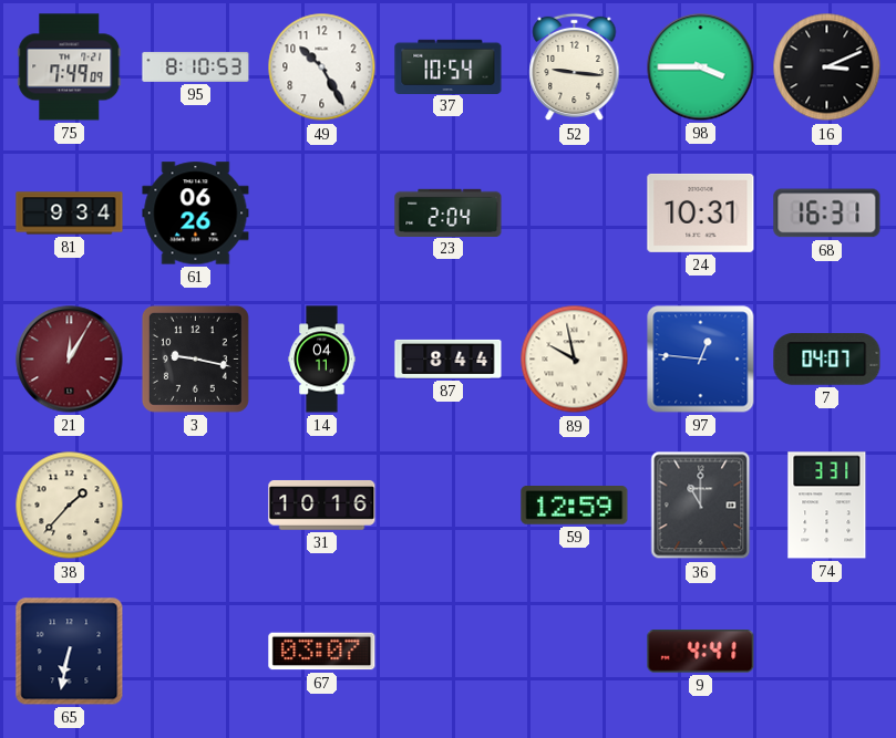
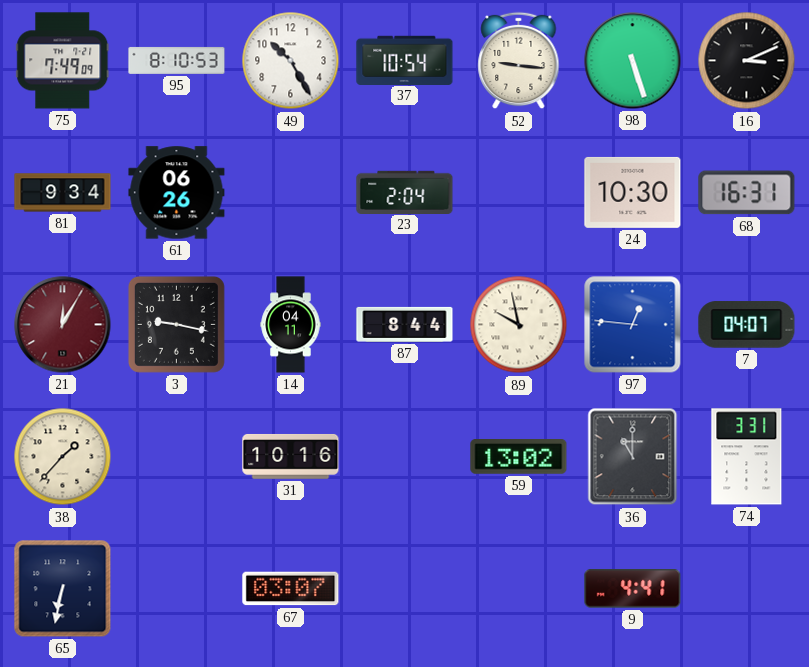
98: 3:45 -> 5:27 (633, 61)
24: 10:31 -> 10:30 (633, 192)
59: 12:59 -> 13:02 (519, 457)
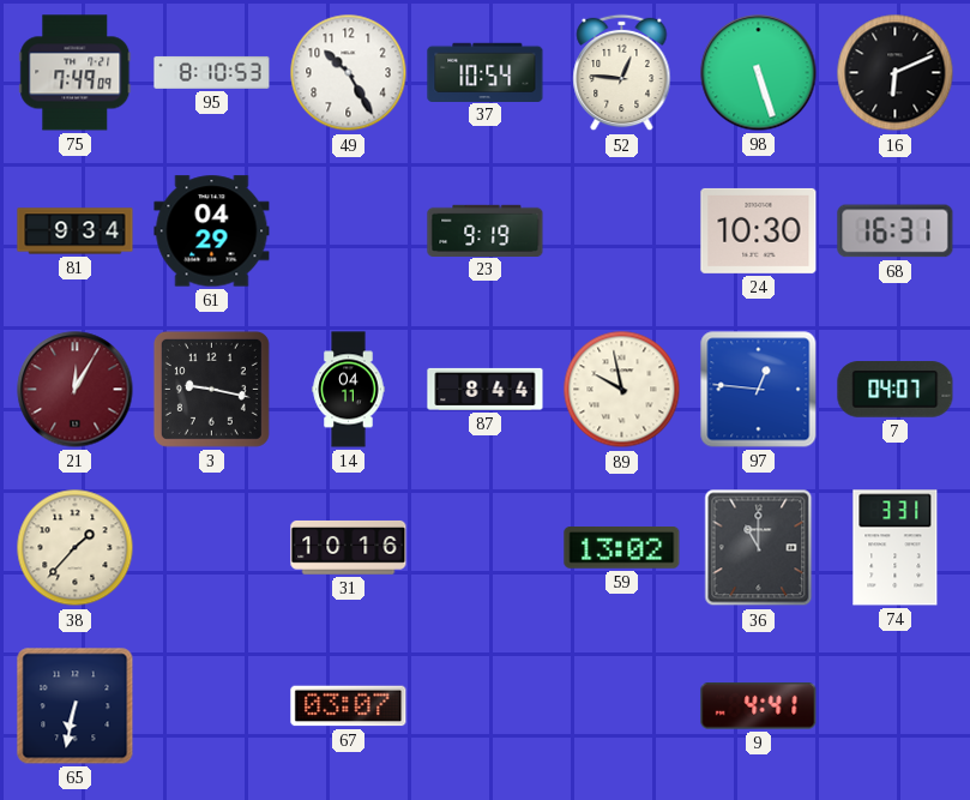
52: 9:16 -> 12:46 (622, 73)
16: 3:11 -> 6:11 (896, 73)
61: 06:26 -> 04:29 (212, 231)
23: 2:04 -> 9:19 (486, 230)
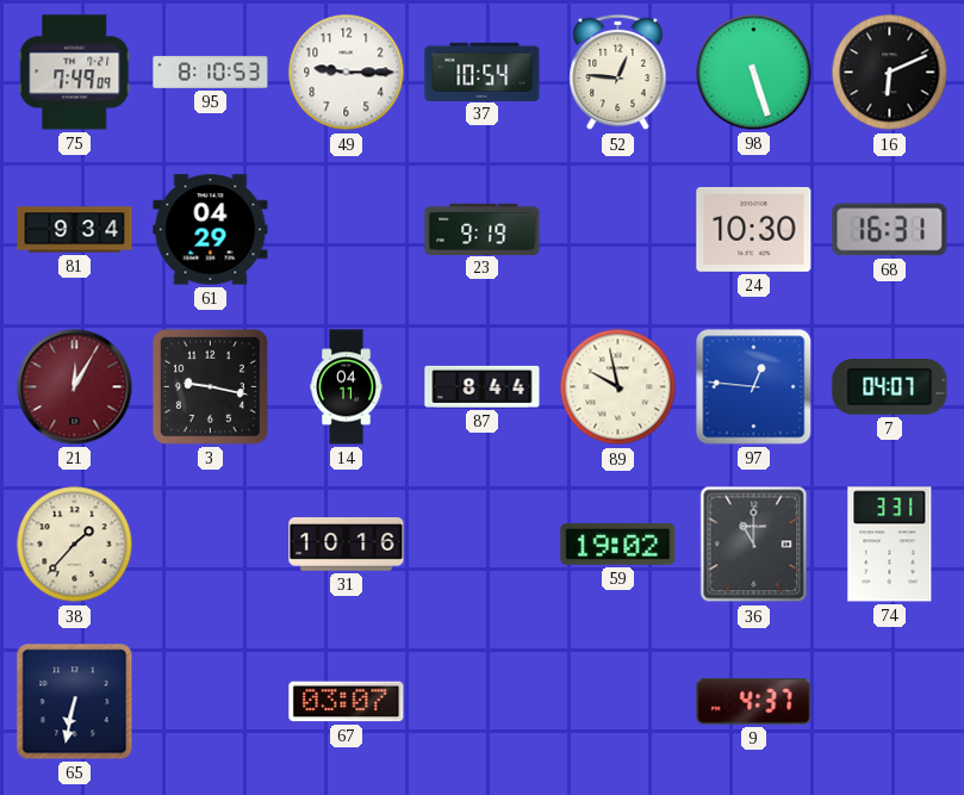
49: 10:25 -> 9:15 (347, 73)
59: 13:02 -> 19:02 (618, 545)
9: 4:41 -> 4:37 (754, 702)
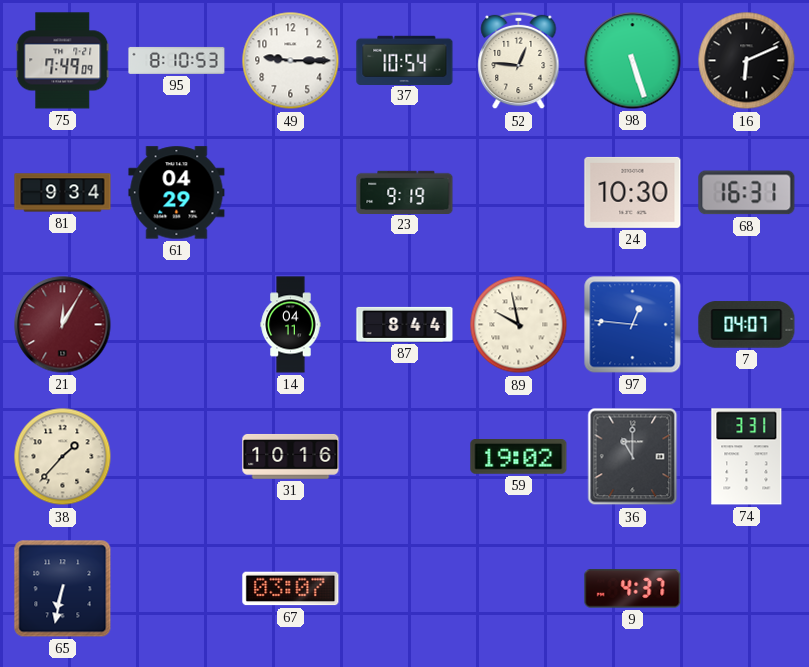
3: 9:17 -> none (210, 386)
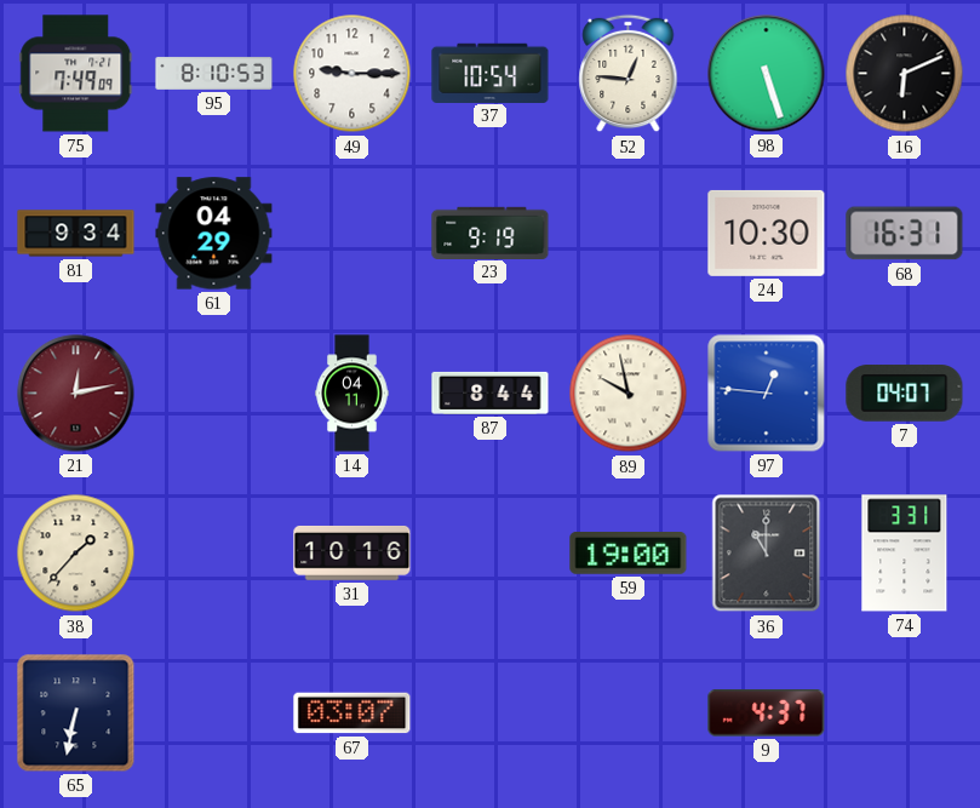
21: 12:05 -> 12:13 (76, 394)
59: 19:02 -> 19:00 (629, 554)
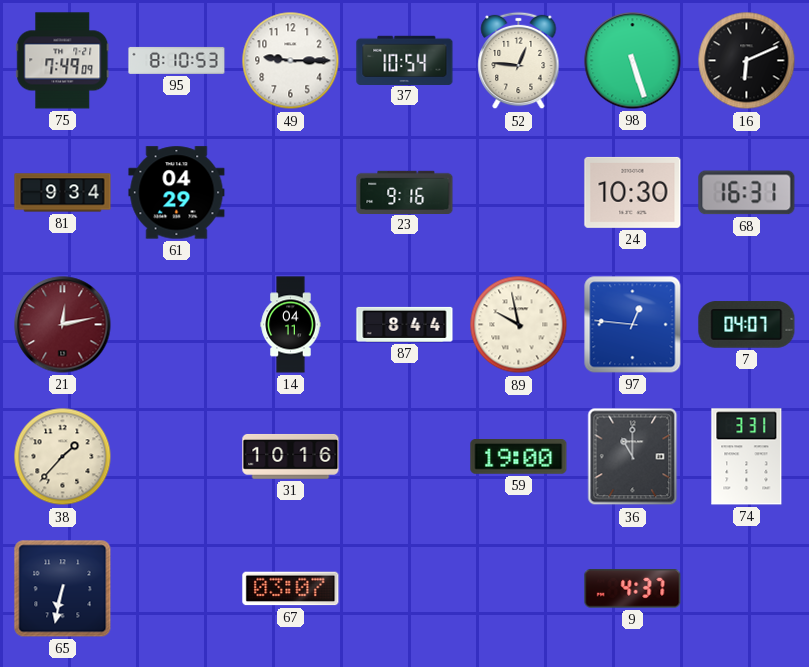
23: 9:19 -> 9:16 (405, 192)
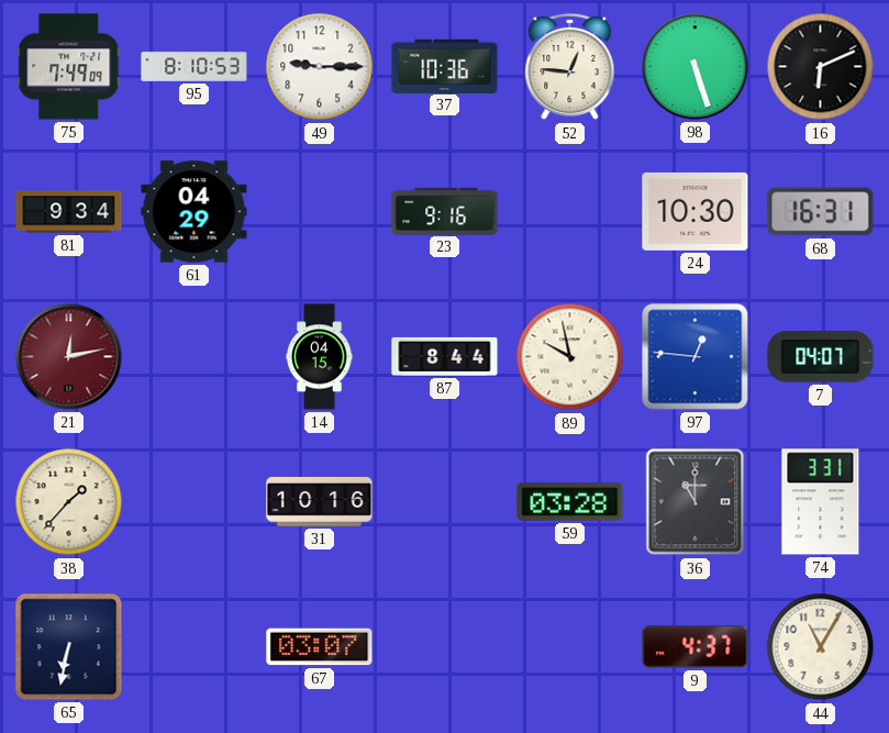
37: 10:54 -> 10:36 (445, 66)
14: 04:11 -> 04:15 (320, 357)
59: 19:00 -> 03:28 (570, 502)
44: none -> 11:05 (821, 647)
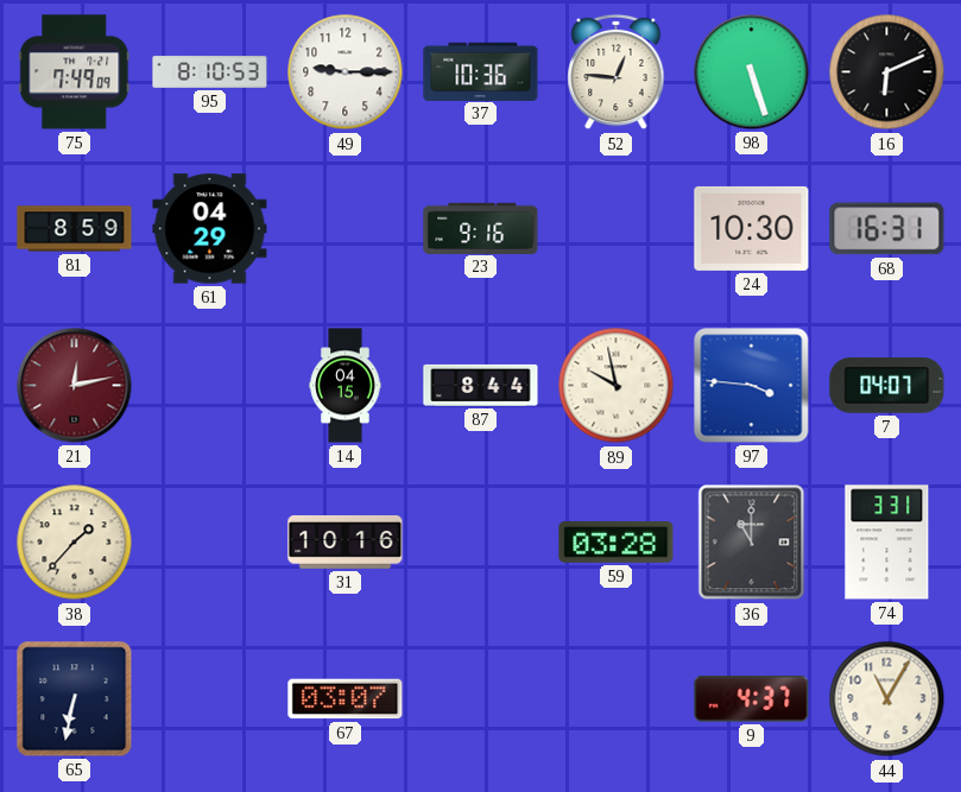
81: 9:34 -> 8:59 (75, 229)
97: 12:46 -> 3:46 (752, 386)
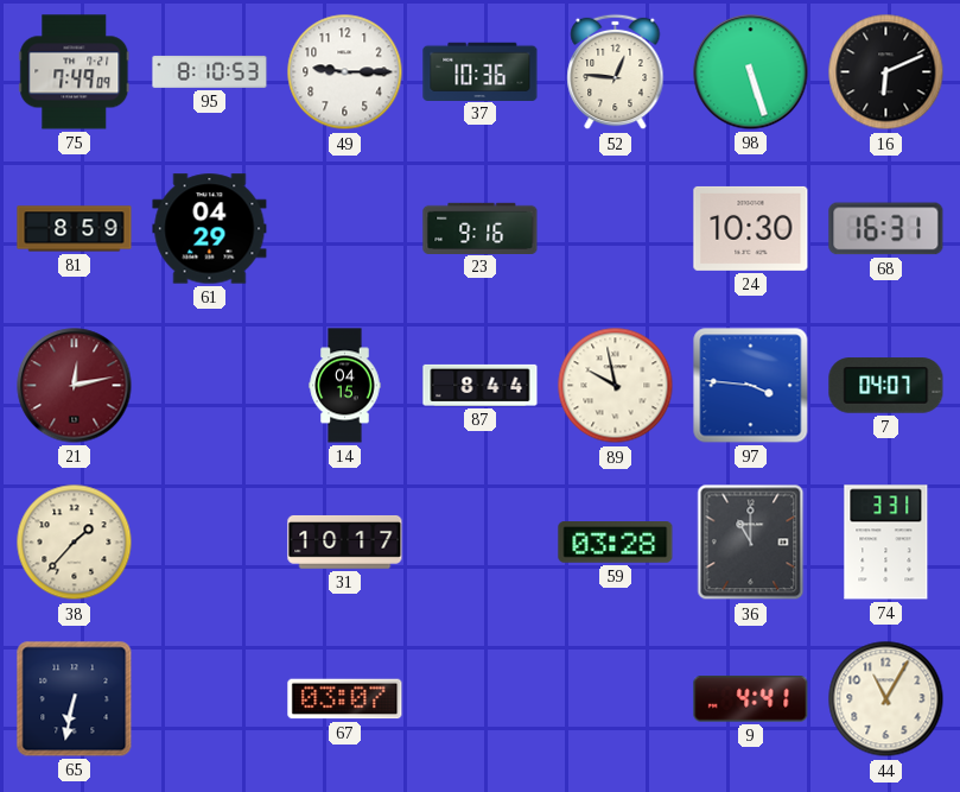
31: 10:16 -> 10:17 (345, 541)
9: 4:37 -> 4:41 (751, 699)
